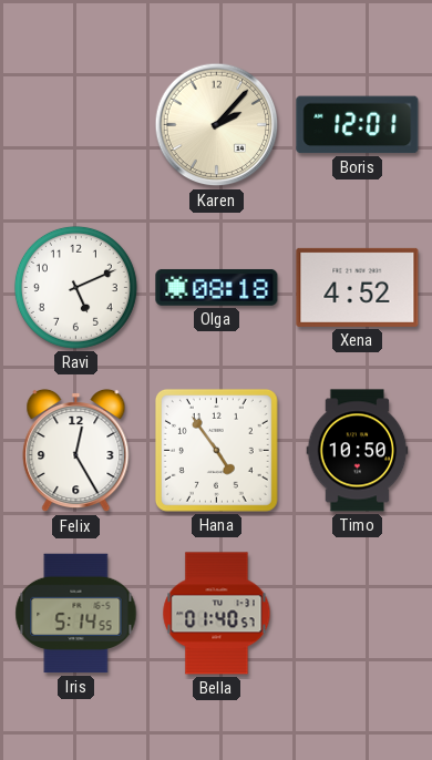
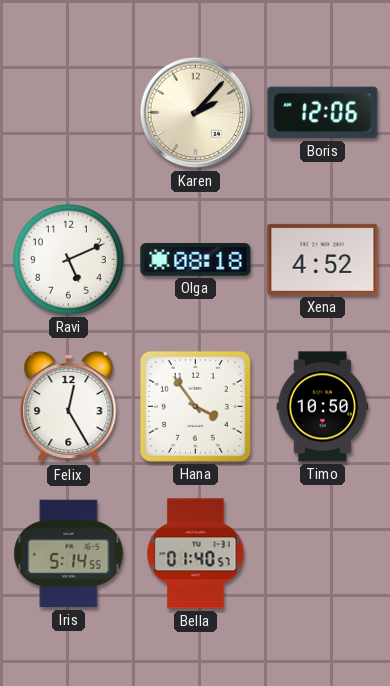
Boris: 12:01 -> 12:06 (323, 113)
Hana: 4:54 -> 3:54 (195, 406)
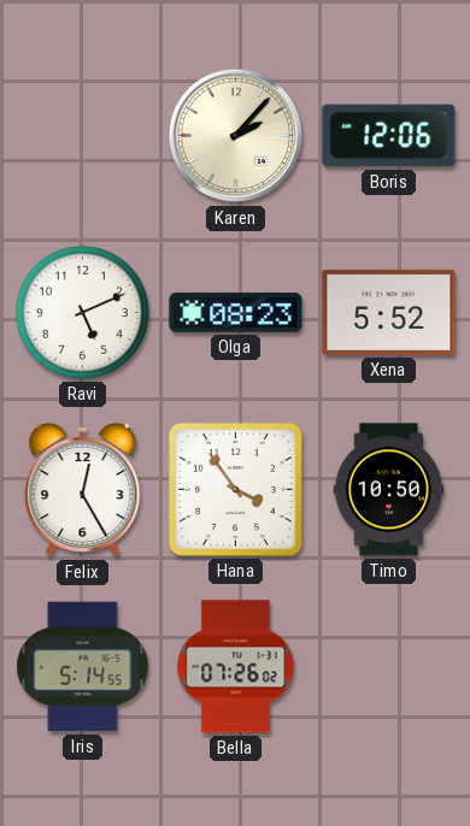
Olga: 08:18 -> 08:23 (236, 313)
Xena: 4:52 -> 5:52 (389, 312)
Bella: 01:40 -> 07:26 (236, 667)
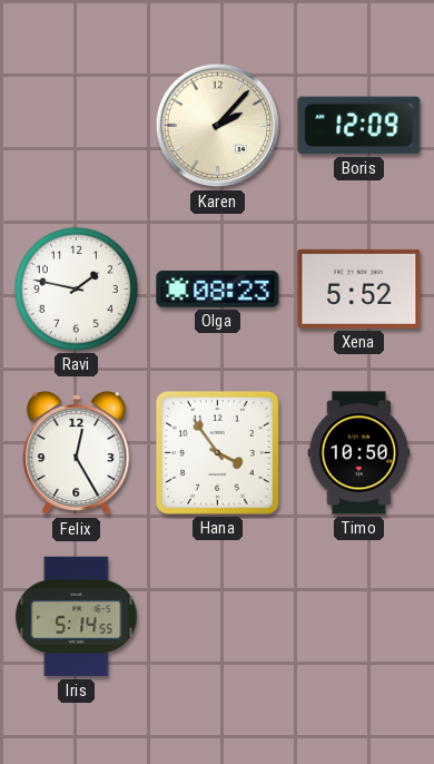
Boris: 12:06 -> 12:09 (359, 126)
Ravi: 5:11 -> 1:47 (76, 288)
Bella: 07:26 -> none (236, 667)
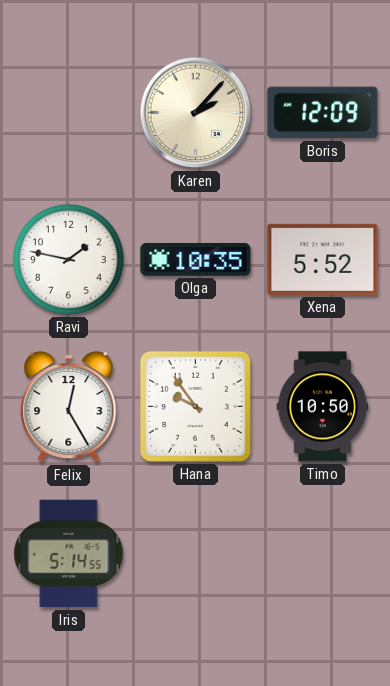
Olga: 08:23 -> 10:35 (196, 260)
Hana: 3:54 -> 9:54 (195, 406)
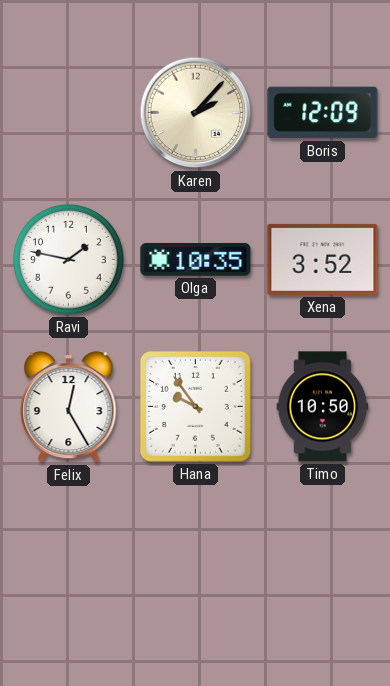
Xena: 5:52 -> 3:52 (323, 259)
Iris: 5:14 -> none (69, 554)
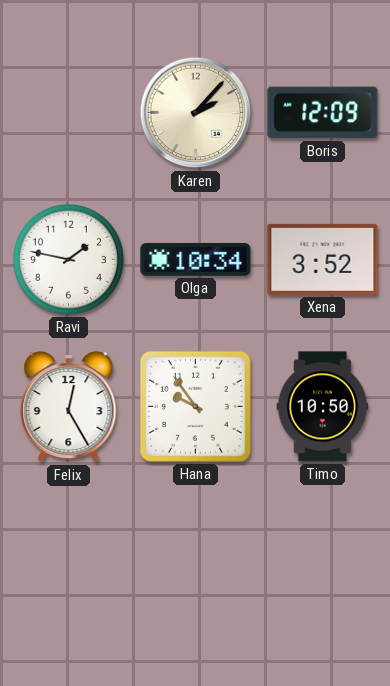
Olga: 10:35 -> 10:34 (196, 260)
